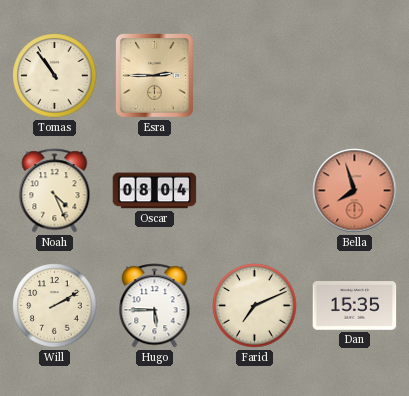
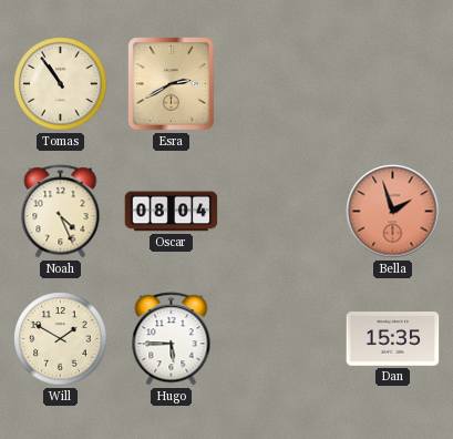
Esra: 2:45 -> 2:40 (172, 84)
Bella: 7:57 -> 1:57 (393, 212)
Will: 2:10 -> 1:50 (61, 339)
Farid: 7:11 -> none (255, 306)
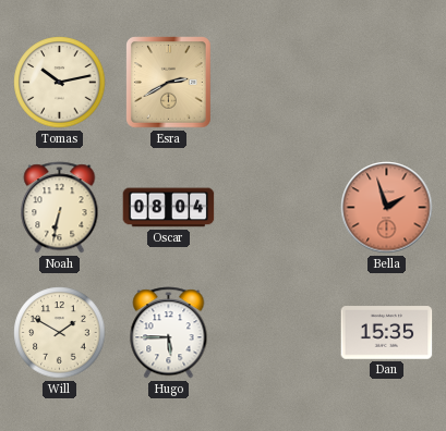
Tomas: 10:54 -> 10:13 (60, 83)
Noah: 4:26 -> 6:32 (60, 208)
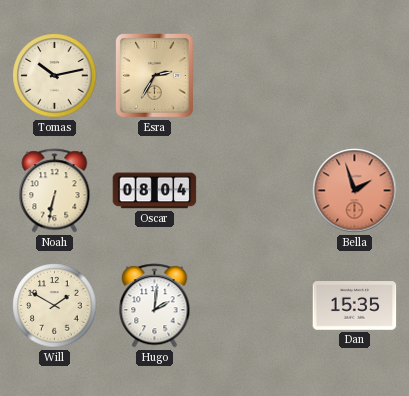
Esra: 2:40 -> 2:35 (155, 76)
Hugo: 5:45 -> 2:01 (155, 306)
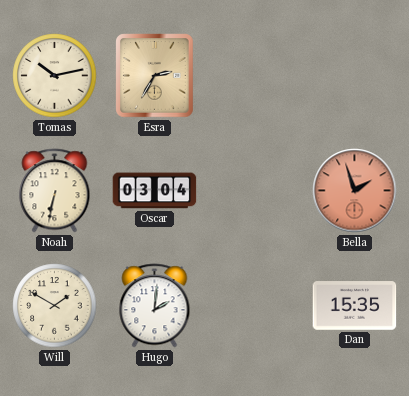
Oscar: 08:04 -> 03:04 (155, 191)
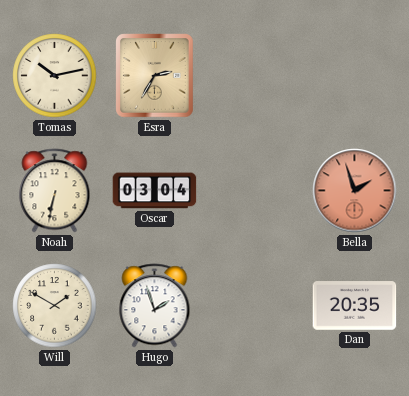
Hugo: 2:01 -> 1:57 (155, 306)
Dan: 15:35 -> 20:35 (355, 306)
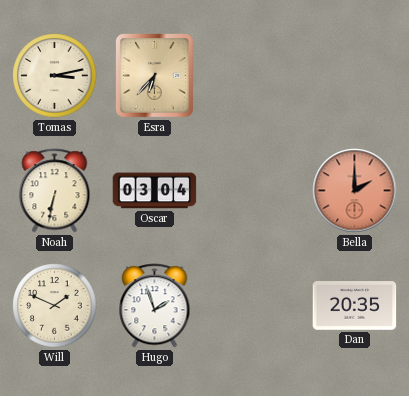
Tomas: 10:13 -> 3:13 (55, 76)
Esra: 2:35 -> 6:37 (155, 76)
Bella: 1:57 -> 2:00 (355, 191)
Will: 1:50 -> 1:49 (55, 306)
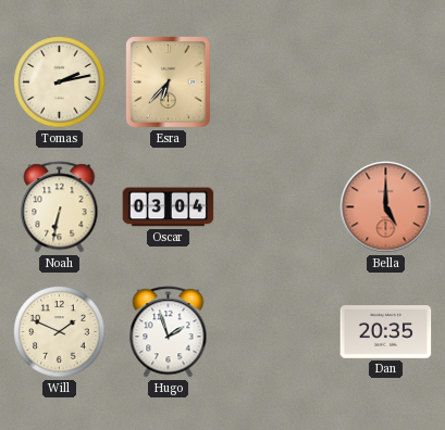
Tomas: 3:13 -> 2:13 (60, 83)
Bella: 2:00 -> 5:00 (386, 207)
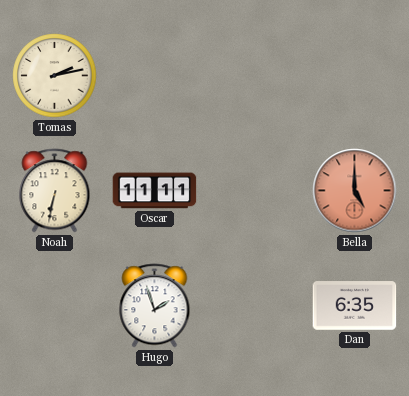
Esra: 6:37 -> none (169, 83)
Oscar: 03:04 -> 11:11 (155, 191)
Will: 1:49 -> none (60, 332)
Dan: 20:35 -> 6:35 (355, 306)
